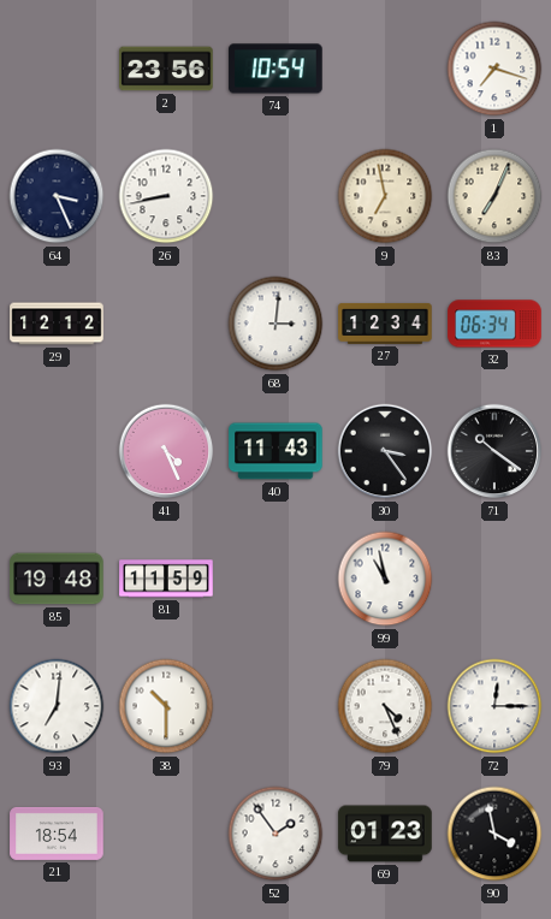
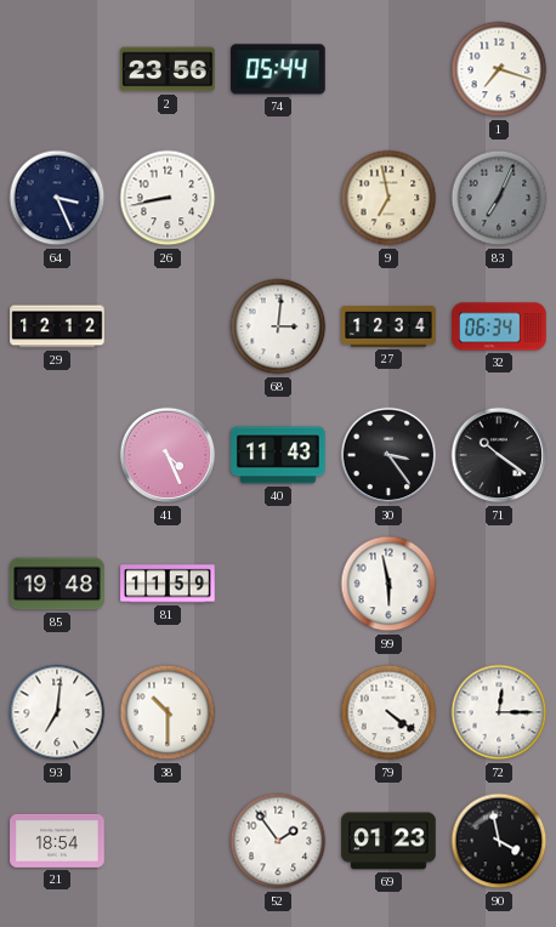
74: 10:54 -> 05:44 (278, 69)
83 dial: cream -> grey (499, 198)
99: 10:58 -> 5:58 (388, 584)
79: 4:26 -> 4:21 (388, 712)
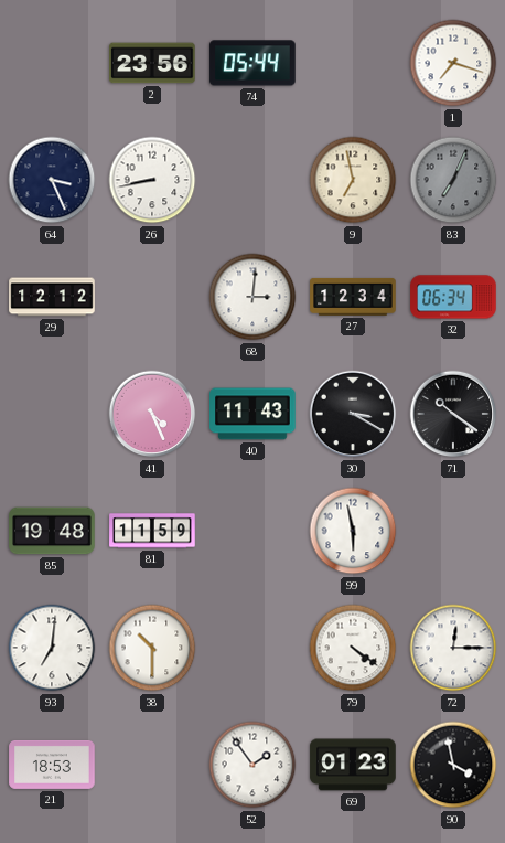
30: 3:24 -> 3:20 (353, 414)
21: 18:54 -> 18:53 (52, 765)
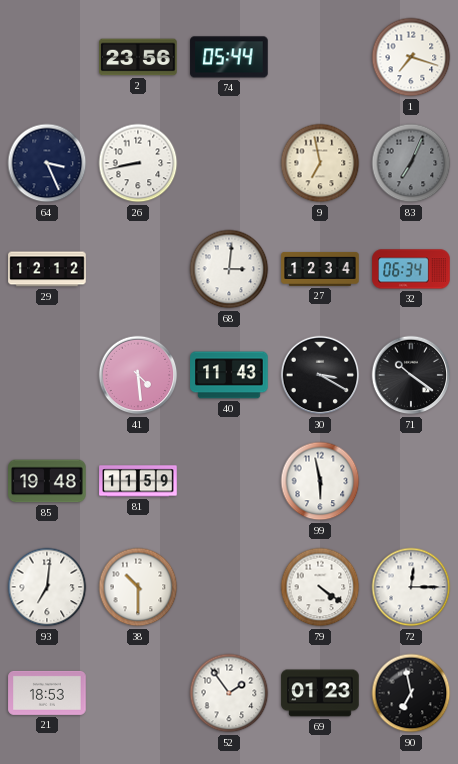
41: 4:26 -> 4:29 (138, 375)
90: 3:58 -> 6:58 (411, 693)
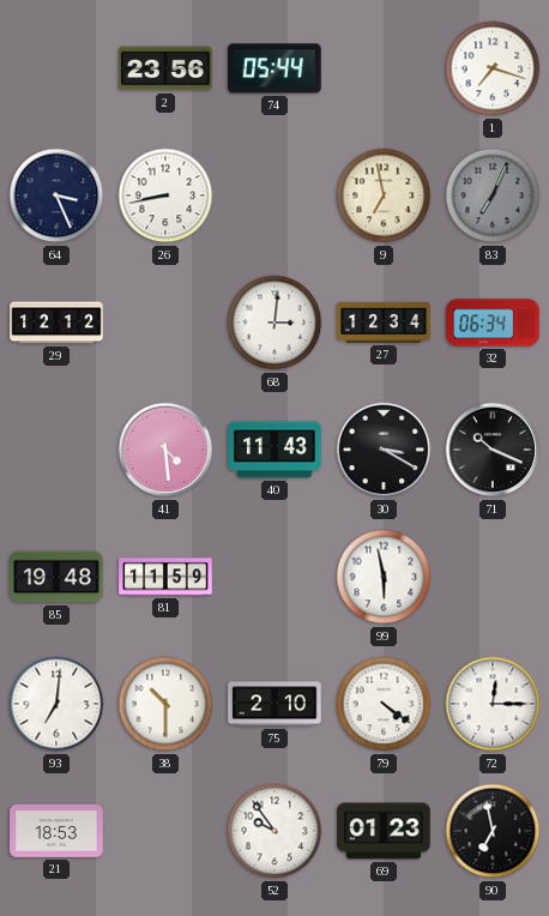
71: 10:21 -> 10:19 (493, 450)
75: none -> 2:10 (274, 704)
52: 1:54 -> 9:54 (274, 831)
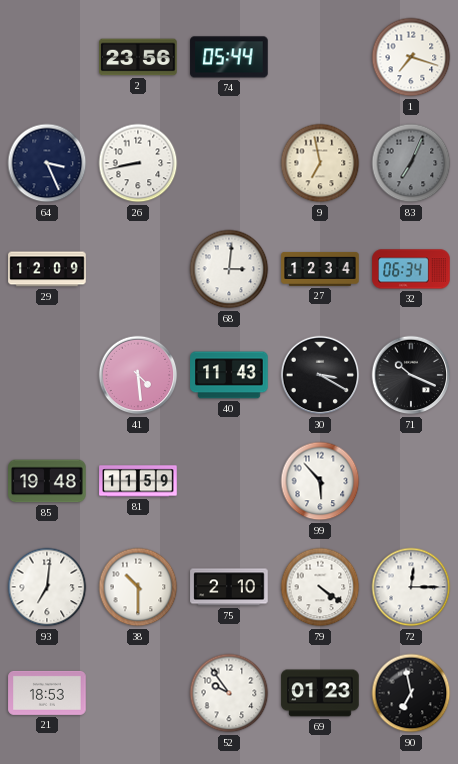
29: 12:12 -> 12:09 (47, 269)
99: 5:58 -> 5:53 (320, 481)
